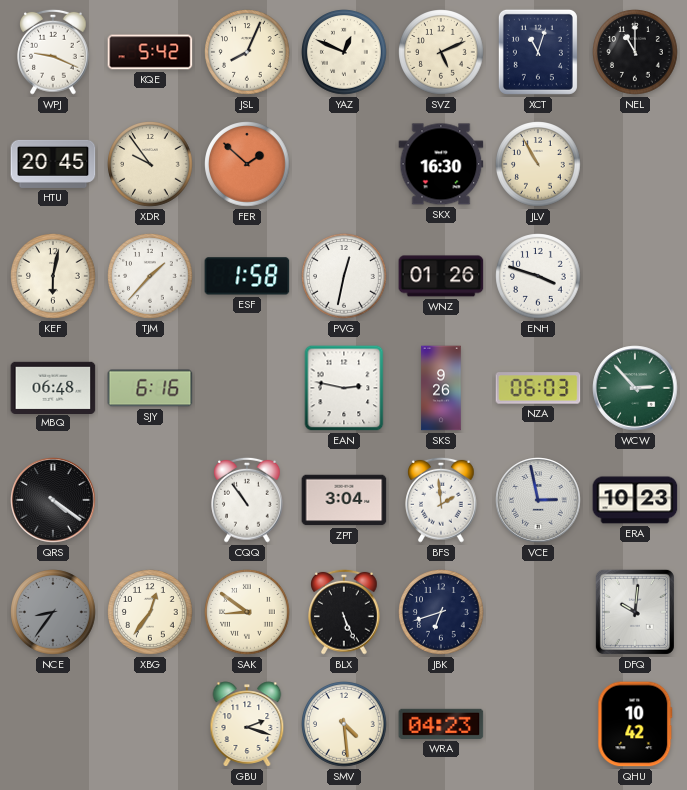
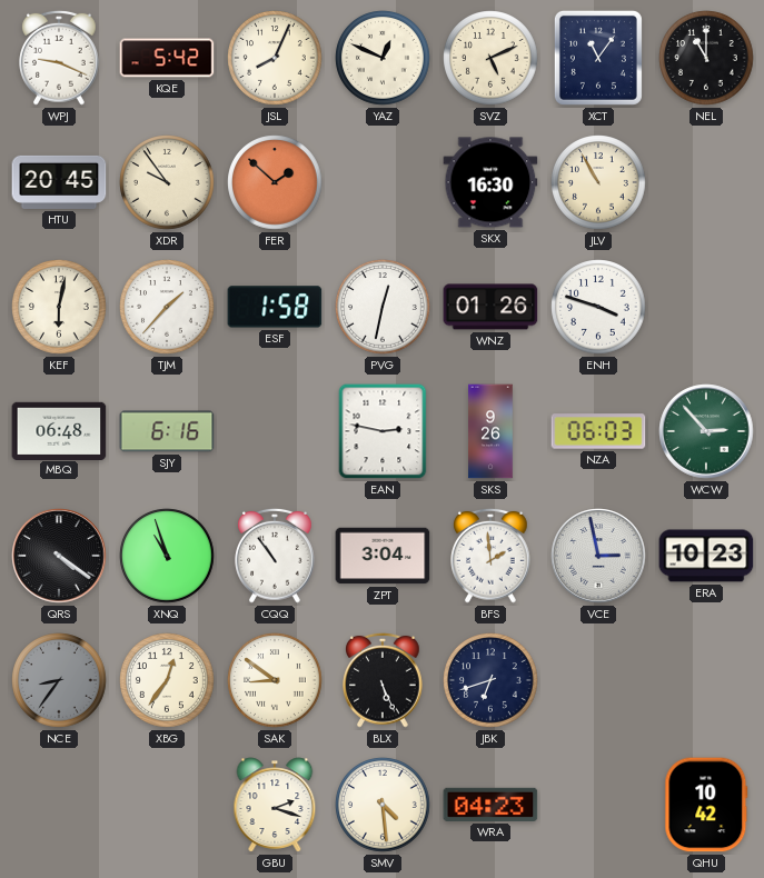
XCT: 11:03 -> 11:06 (598, 58)
XNQ: none -> 10:57 (167, 556)
DFQ: 10:01 -> none (635, 612)
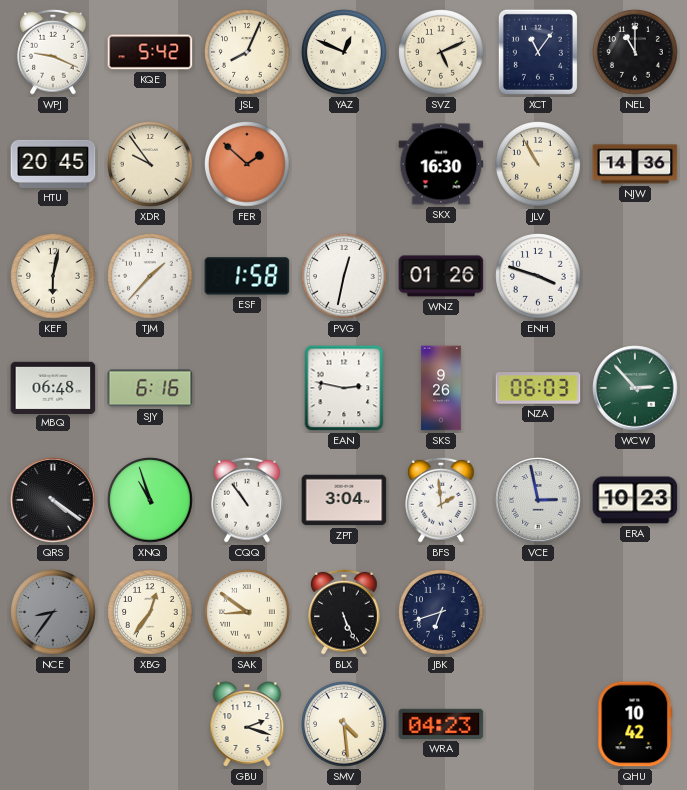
NJW: none -> 14:36 (635, 164)
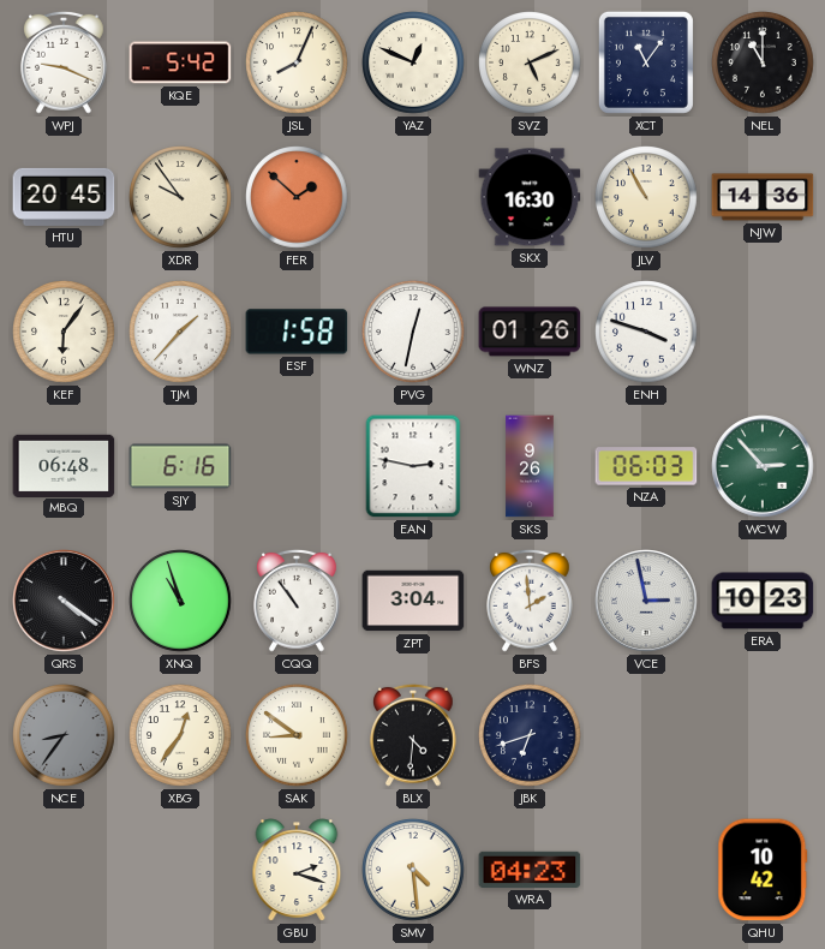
KEF: 6:02 -> 6:06 (64, 332)
BLX: 5:26 -> 4:31 (413, 735)
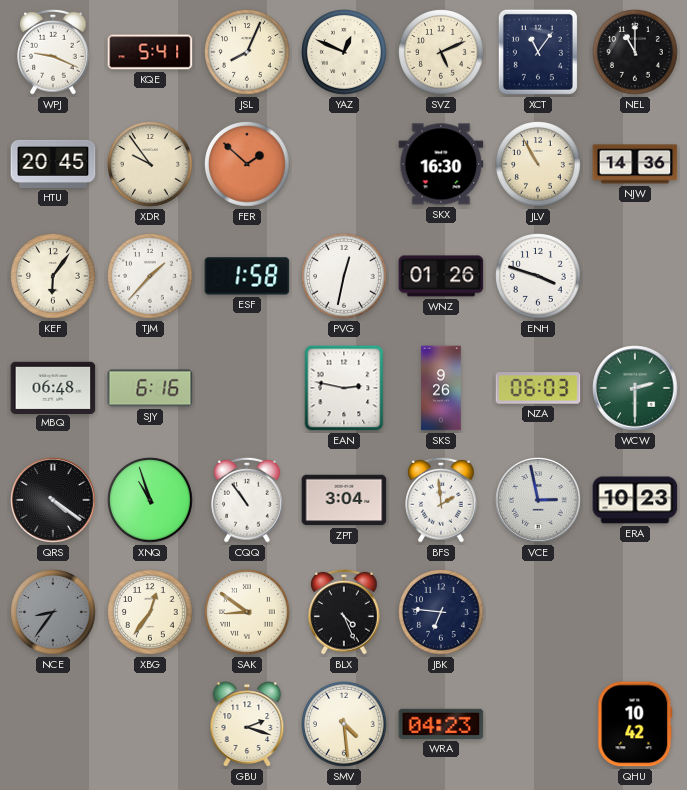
KQE: 5:42 -> 5:41 (150, 52)
WCW: 2:53 -> 2:30 (635, 388)
BLX: 4:31 -> 4:26 (344, 612)
JBK: 6:42 -> 6:46 (441, 612)
